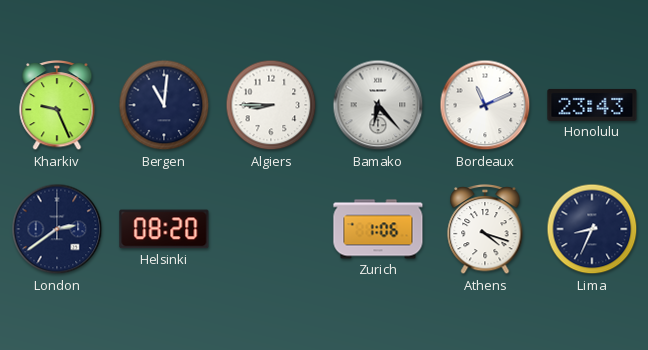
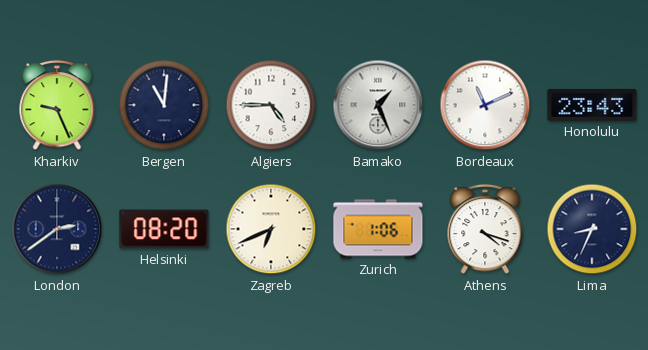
Algiers: 8:45 -> 4:45 (271, 105)
Bamako: 6:23 -> 1:26 (378, 105)
Zagreb: none -> 6:41 (271, 229)
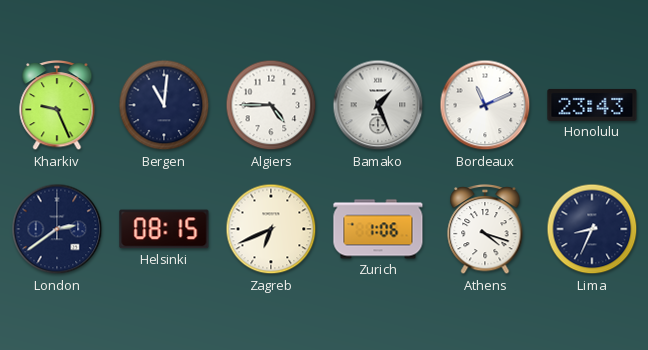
Helsinki: 08:20 -> 08:15 (164, 229)
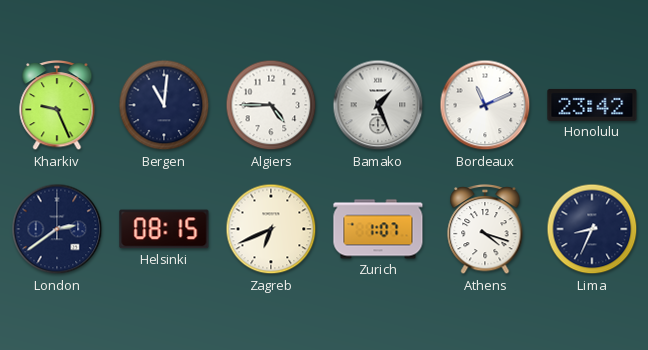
Honolulu: 23:43 -> 23:42 (592, 105)
Zurich: 1:06 -> 1:07 (378, 229)
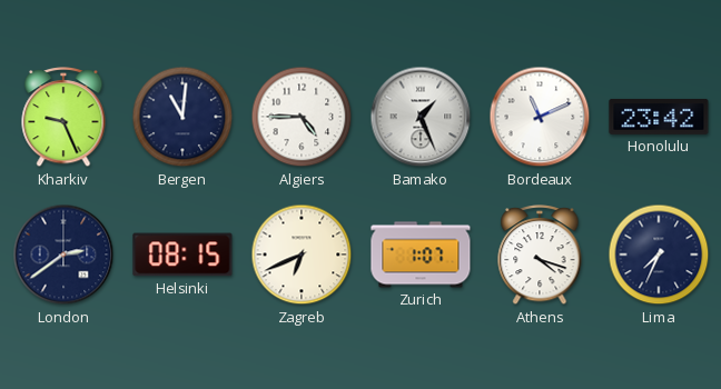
Lima: 8:34 -> 7:34 (659, 255)
